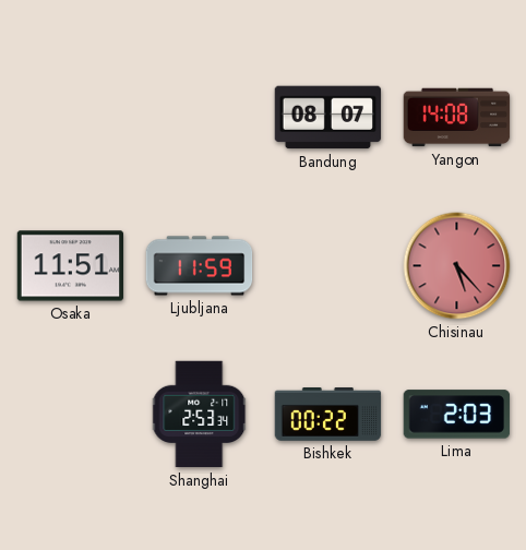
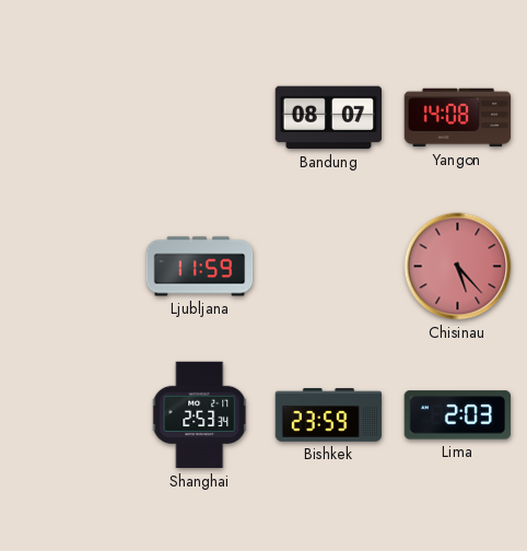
Osaka: 11:51 -> none (71, 266)
Bishkek: 00:22 -> 23:59 (329, 415)
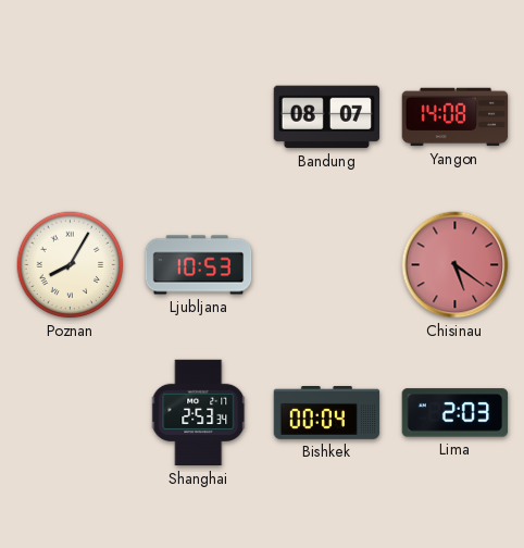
Poznan: none -> 8:05 (71, 265)
Ljubljana: 11:59 -> 10:53 (199, 265)
Chisinau: 5:23 -> 5:21 (456, 265)
Bishkek: 23:59 -> 00:04 (327, 413)
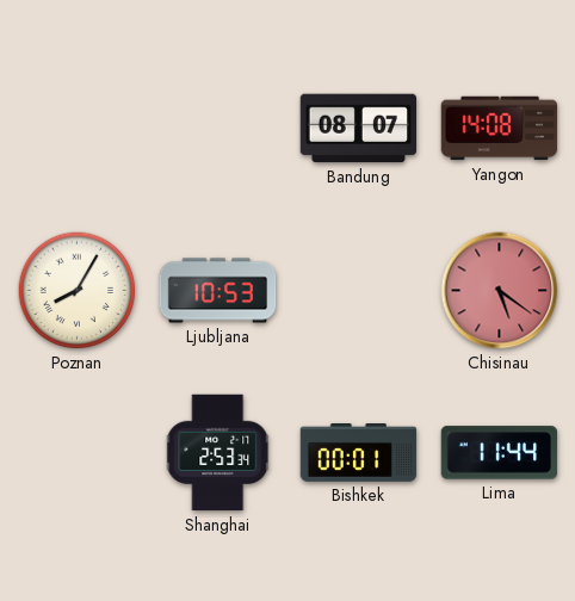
Bishkek: 00:04 -> 00:01 (359, 453)
Lima: 2:03 -> 11:44 (500, 453)
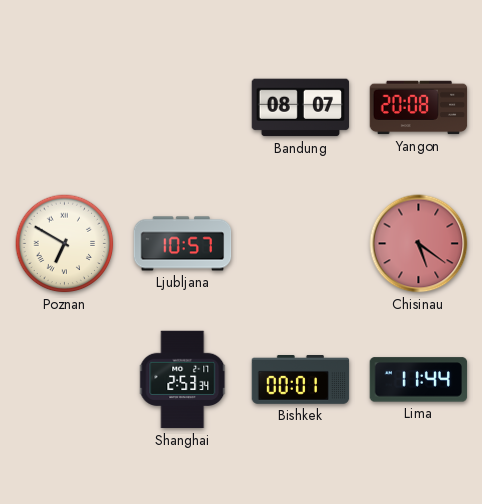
Yangon: 14:08 -> 20:08 (419, 108)
Poznan: 8:05 -> 6:50 (65, 244)
Ljubljana: 10:53 -> 10:57 (183, 244)
